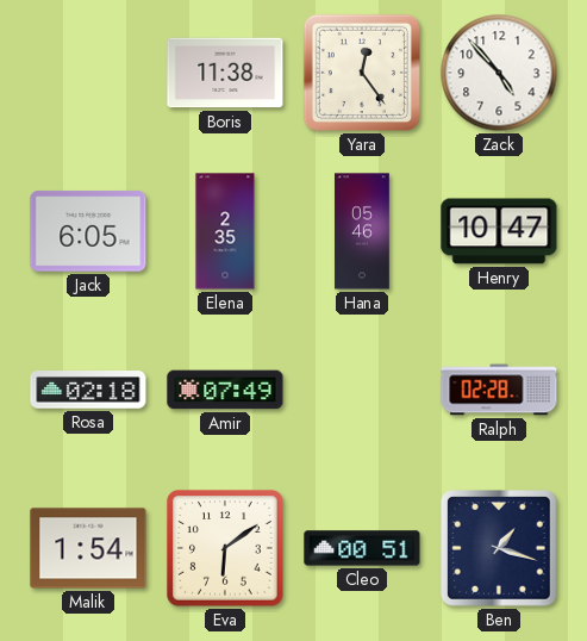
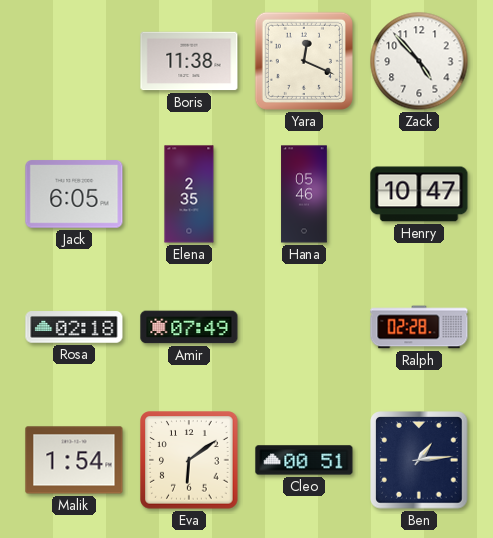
Yara: 12:24 -> 12:19 (304, 61)
Ben: 1:18 -> 1:14 (419, 460)
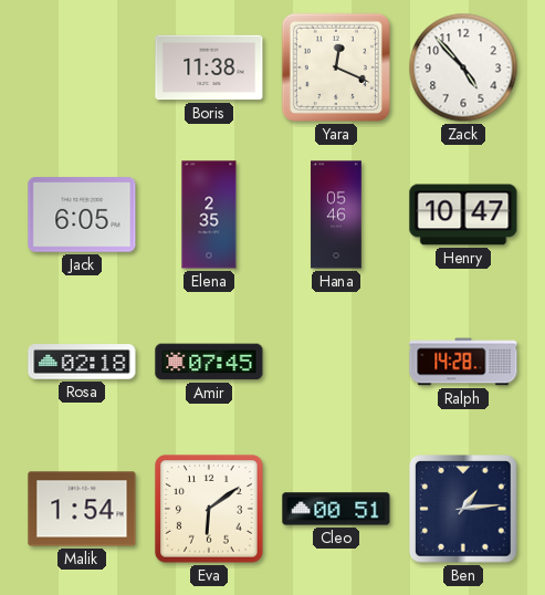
Amir: 07:49 -> 07:45 (209, 362)
Ralph: 02:28 -> 14:28 (463, 362)
